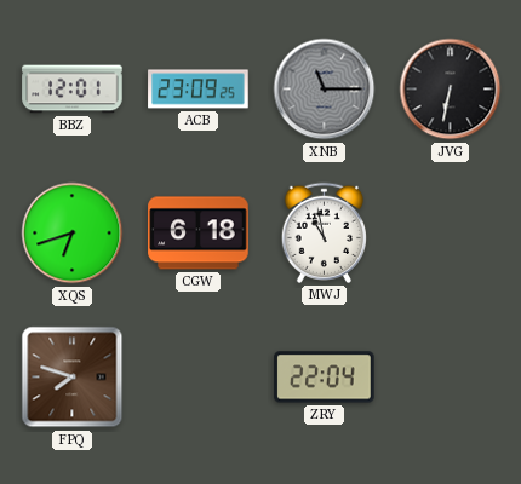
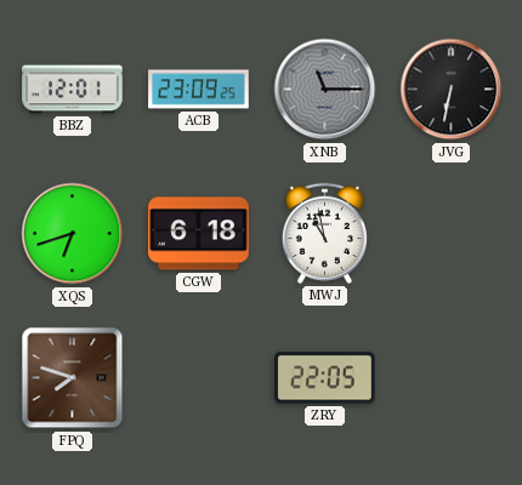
ZRY: 22:04 -> 22:05 (325, 378)
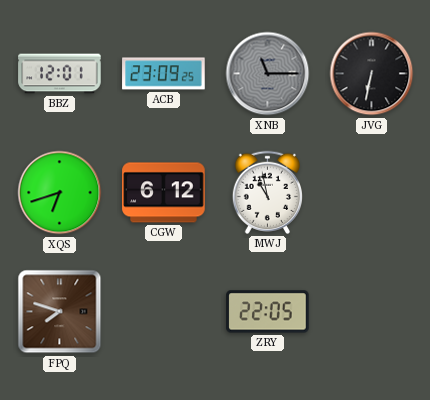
CGW: 6:18 -> 6:12 (164, 193)
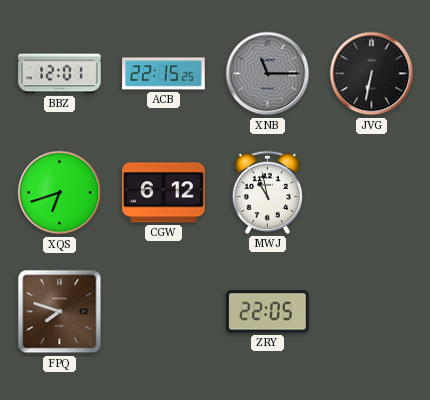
ACB: 23:09 -> 22:15 (164, 74)
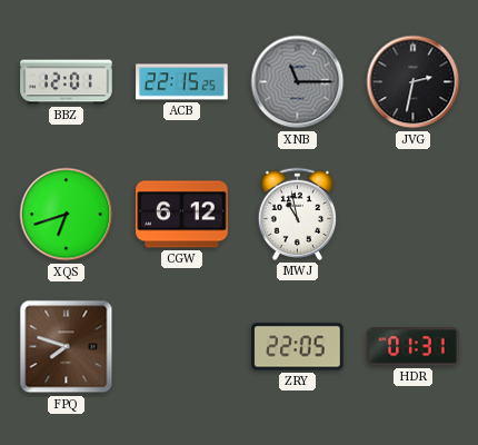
JVG: 6:32 -> 2:32 (414, 82)
HDR: none -> 01:31 (414, 347)
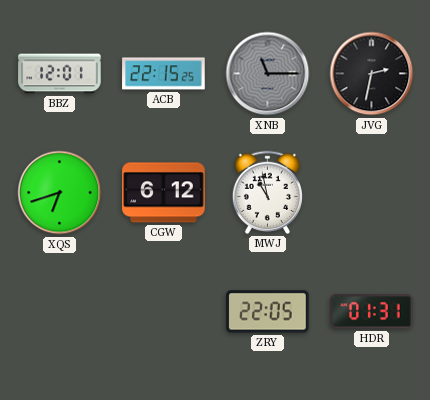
FPQ: 7:48 -> none (67, 347)
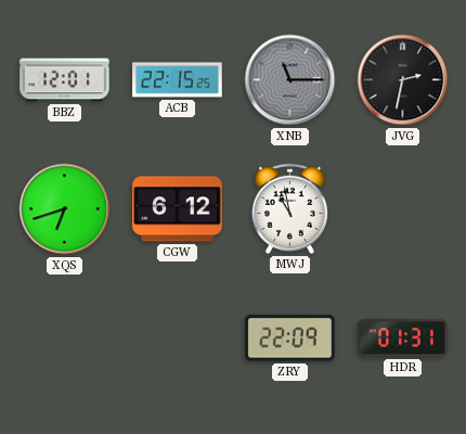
ZRY: 22:05 -> 22:09 (290, 339)
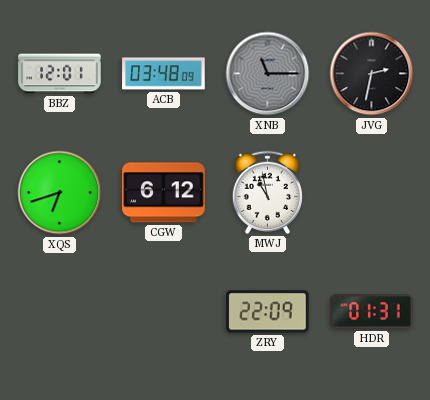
ACB: 22:15 -> 03:48 (164, 74)
